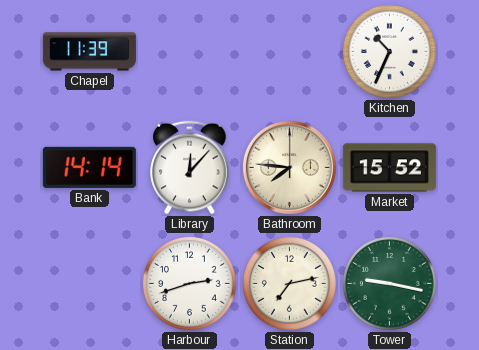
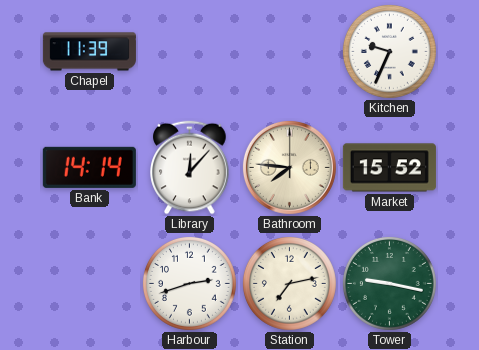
Kitchen: 10:34 -> 9:34 (389, 51)
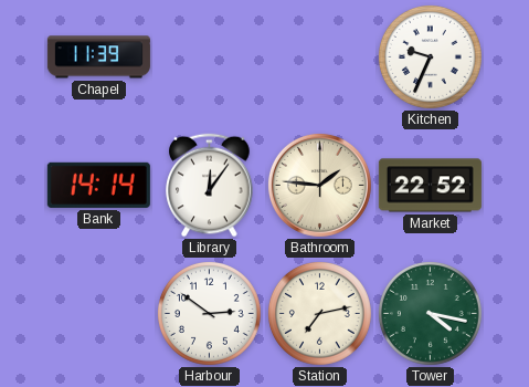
Library: 12:07 -> 12:06 (210, 186)
Bathroom: 7:46 -> 1:46 (319, 185)
Market: 15:52 -> 22:52 (430, 186)
Harbour: 2:42 -> 2:51 (209, 313)
Tower: 9:17 -> 4:17 (430, 313)
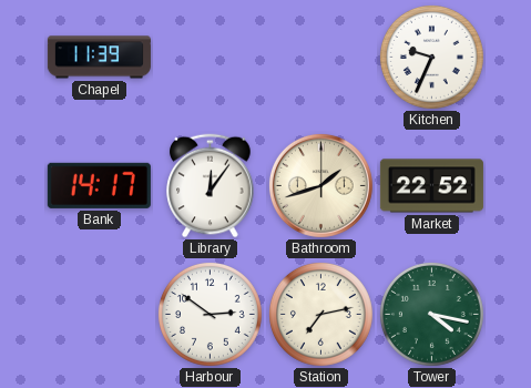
Bank: 14:14 -> 14:17 (99, 185)
Bathroom: 1:46 -> 1:42 (320, 185)
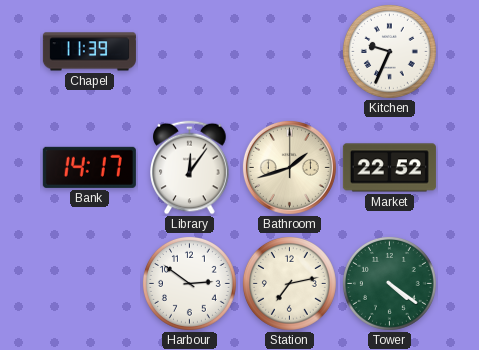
Tower: 4:17 -> 4:21 (389, 283)
